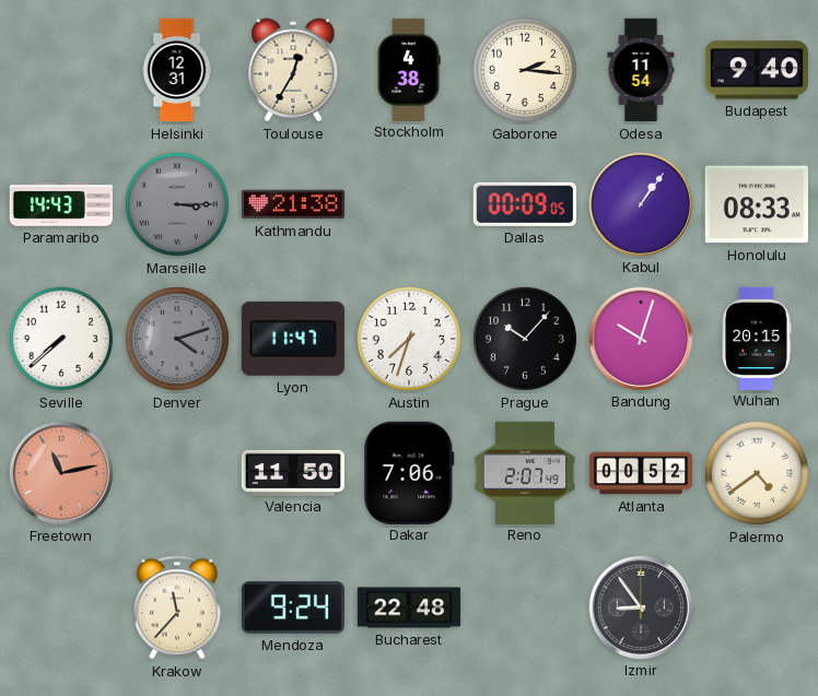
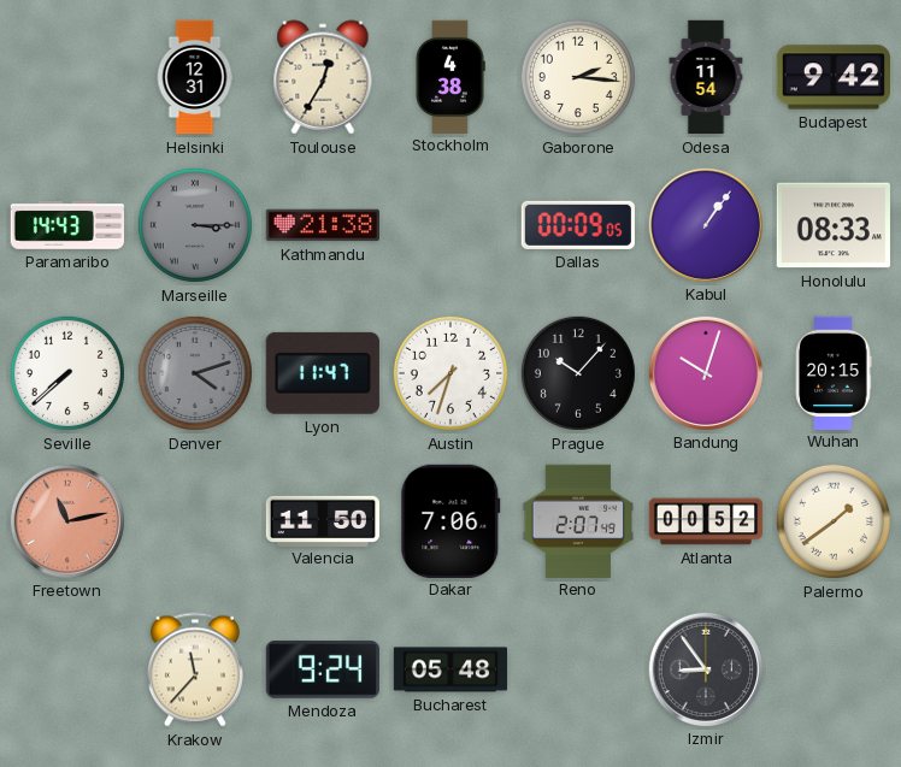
Budapest: 9:40 -> 9:42 (832, 77)
Palermo: 4:39 -> 1:39 (834, 521)
Bucharest: 22:48 -> 05:48 (450, 669)
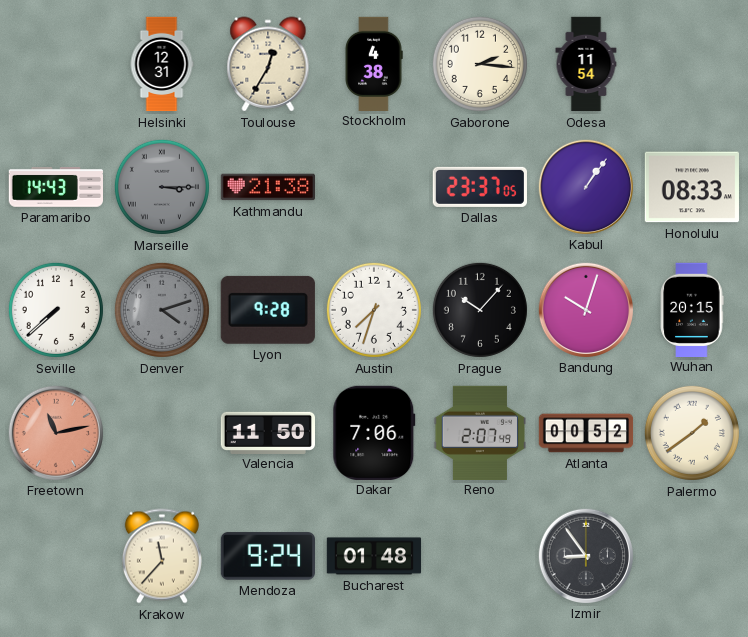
Budapest: 9:42 -> none (832, 77)
Dallas: 00:09 -> 23:37 (480, 187)
Lyon: 11:47 -> 9:28 (268, 310)
Bucharest: 05:48 -> 01:48 (374, 556)
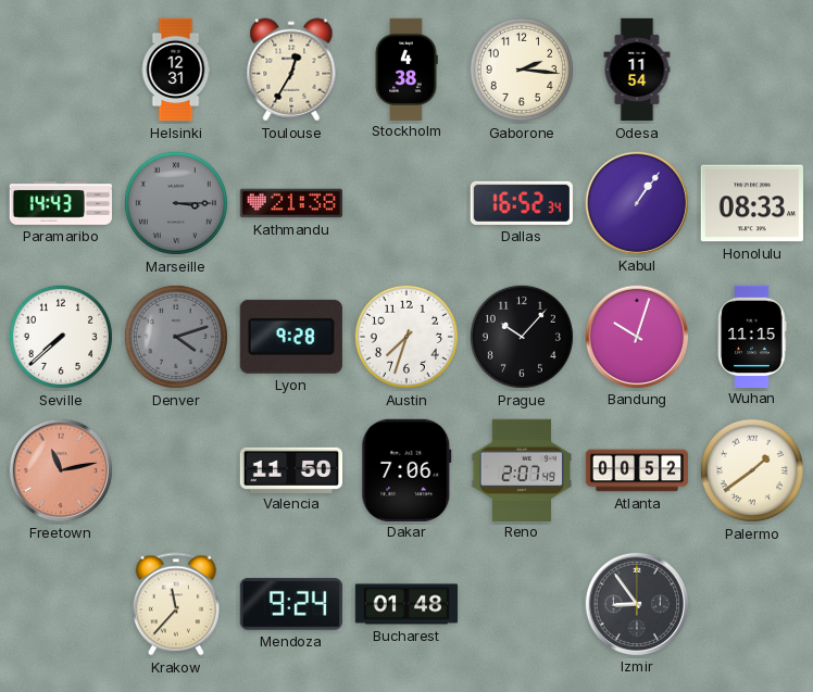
Dallas: 23:37 -> 16:52 (522, 203)
Wuhan: 20:15 -> 11:15 (752, 336)
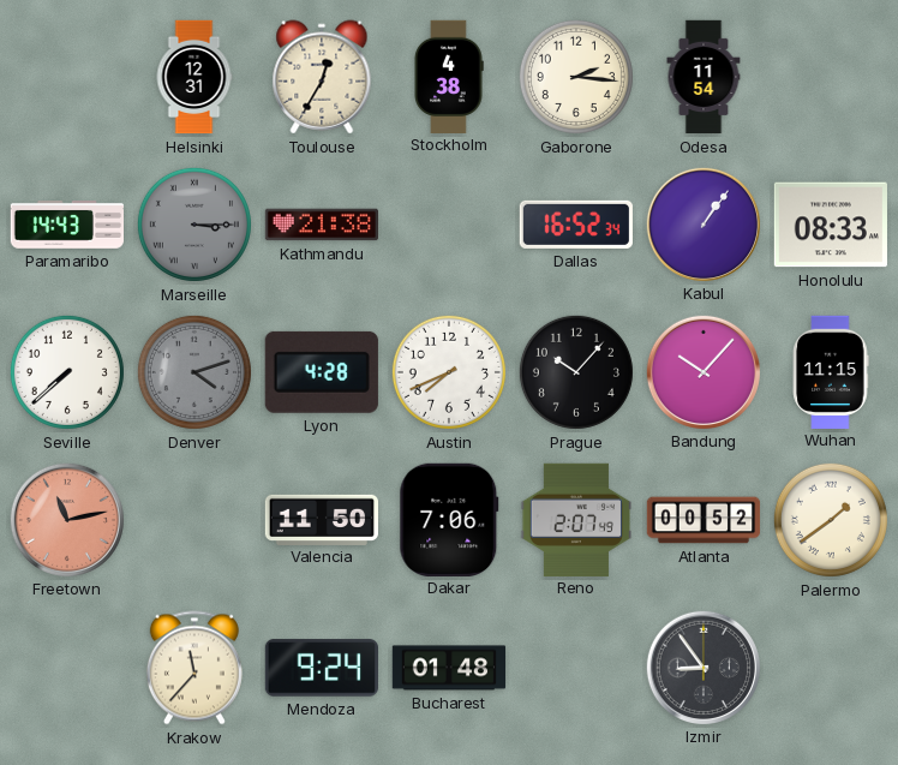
Lyon: 9:28 -> 4:28 (322, 372)
Austin: 7:33 -> 7:41 (449, 372)
Bandung: 10:03 -> 10:07 (702, 371)
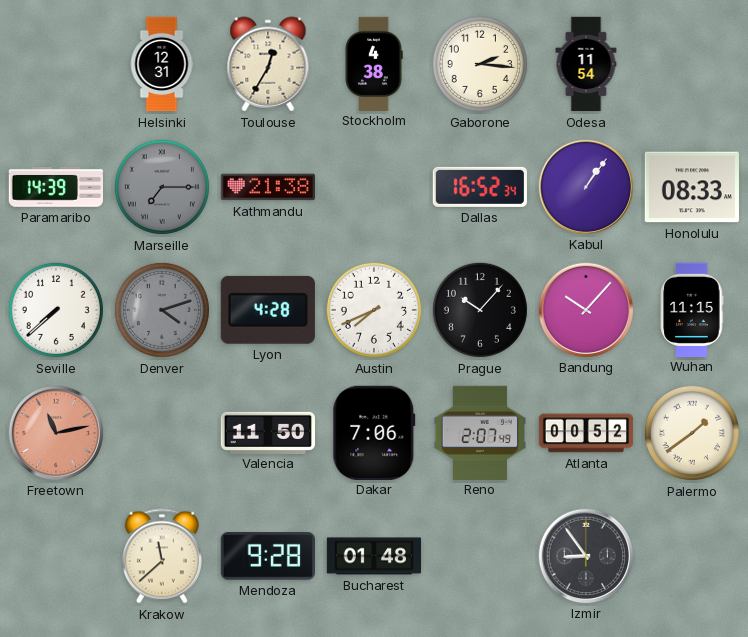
Paramaribo: 14:43 -> 14:39 (55, 188)
Marseille: 3:15 -> 7:15 (162, 187)
Krakow: 11:37 -> 11:38 (162, 556)
Mendoza: 9:24 -> 9:28 (267, 556)
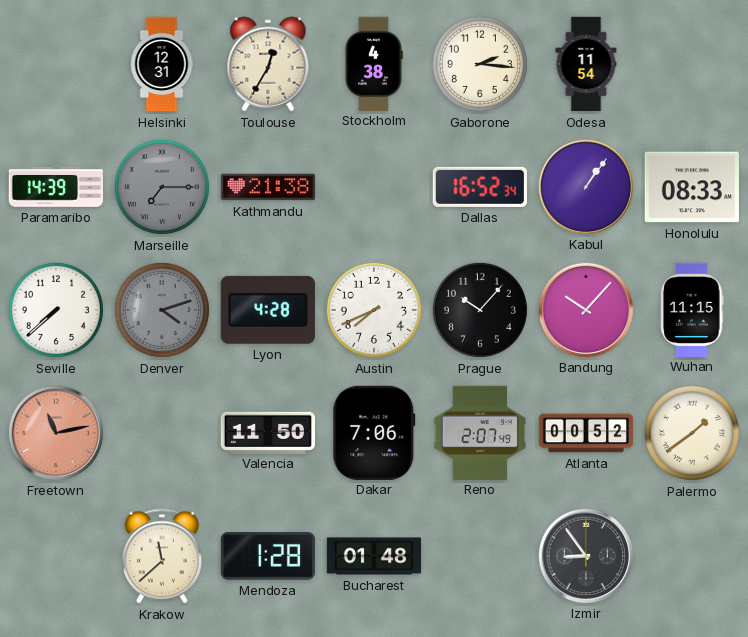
Mendoza: 9:28 -> 1:28 (267, 556)
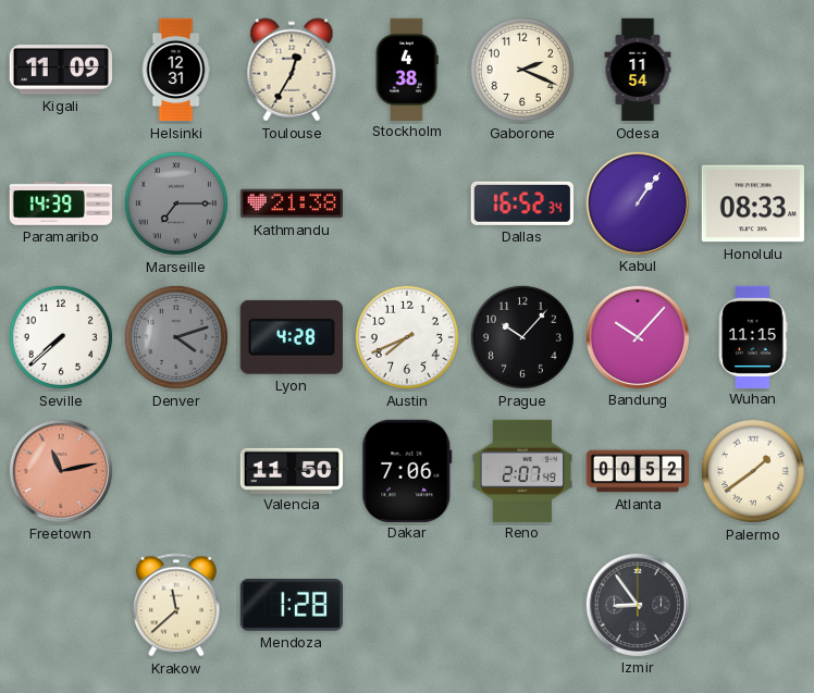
Kigali: none -> 11:09 (60, 70)
Gaborone: 2:16 -> 2:19 (522, 70)
Bucharest: 01:48 -> none (374, 556)
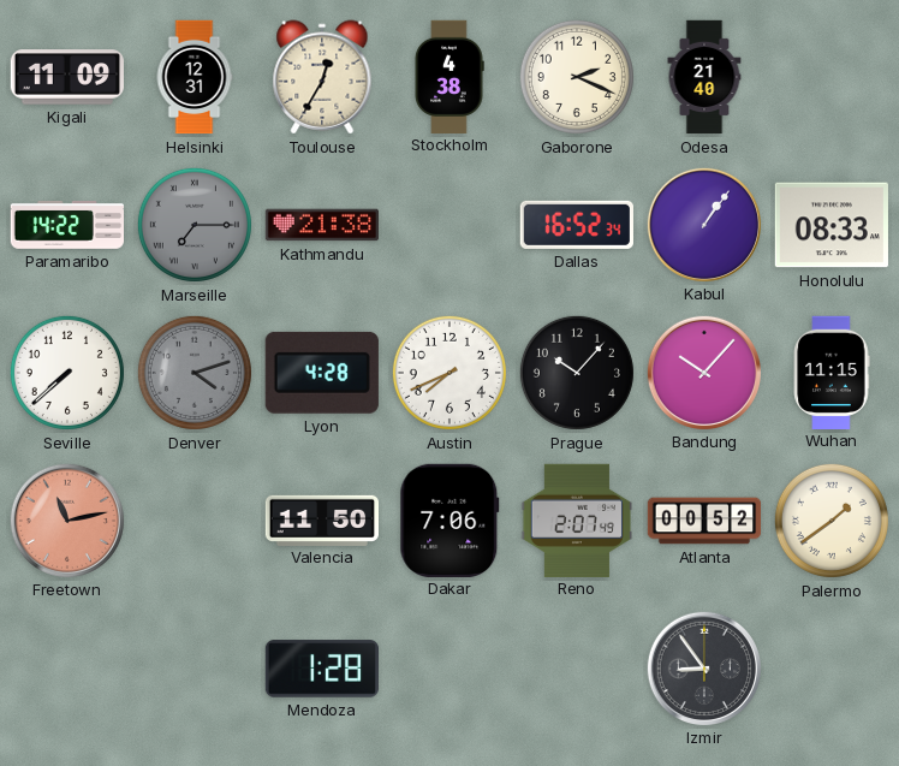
Odesa: 11:54 -> 21:40 (704, 77)
Paramaribo: 14:39 -> 14:22 (66, 226)
Krakow: 11:38 -> none (176, 605)
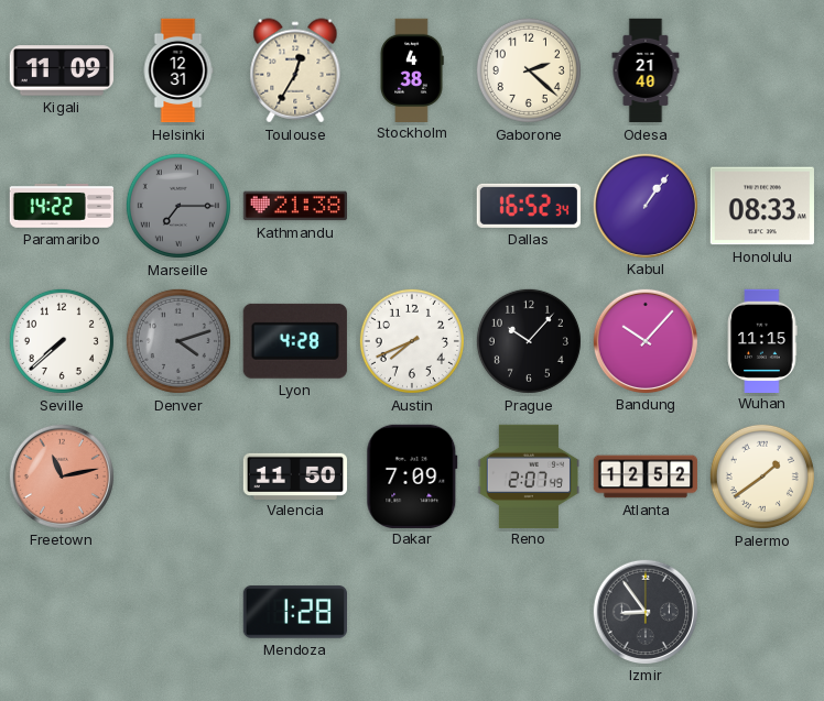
Gaborone: 2:19 -> 2:22 (529, 70)
Dakar: 7:06 -> 7:09 (412, 475)
Atlanta: 00:52 -> 12:52 (646, 477)
